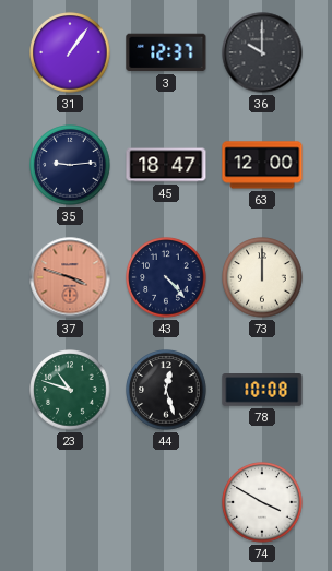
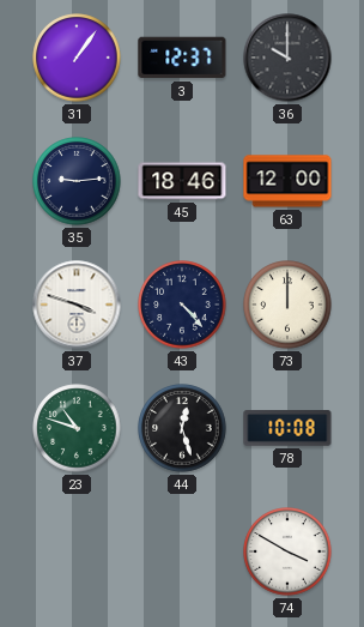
45: 18:47 -> 18:46 (182, 181)
37 dial: salmon -> white (77, 305)
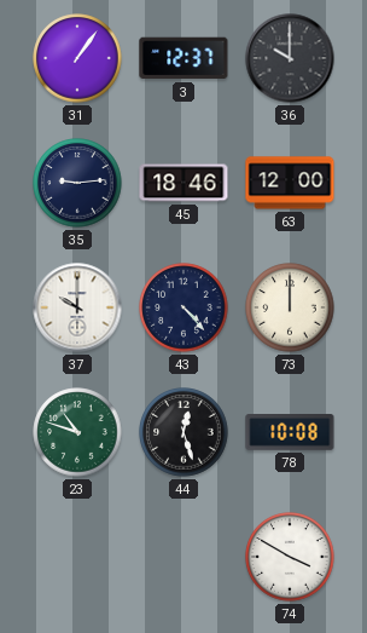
37: 3:48 -> 10:00 (77, 307)
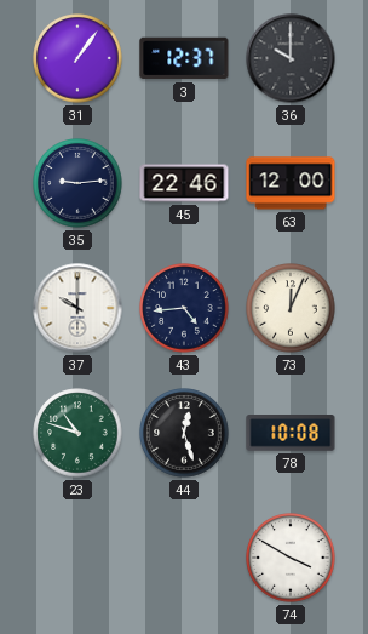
45: 18:46 -> 22:46 (184, 183)
43: 4:23 -> 4:44 (184, 308)
73: 12:00 -> 12:04 (291, 308)
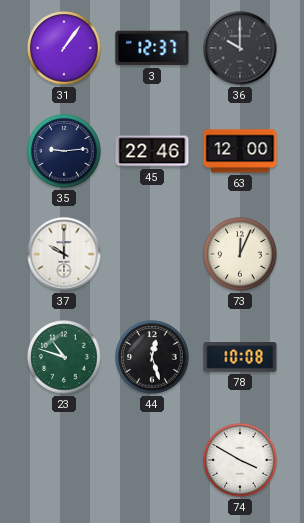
43: 4:44 -> none (184, 308)
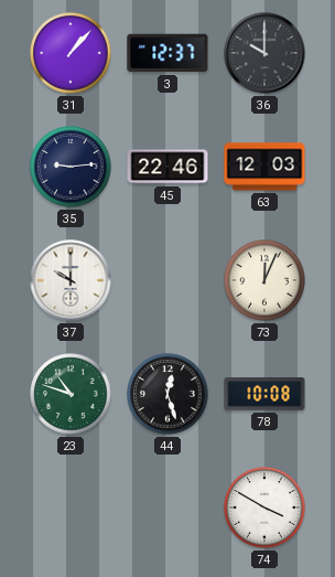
31: 1:06 -> 1:07 (71, 53)
63: 12:00 -> 12:03 (264, 167)
